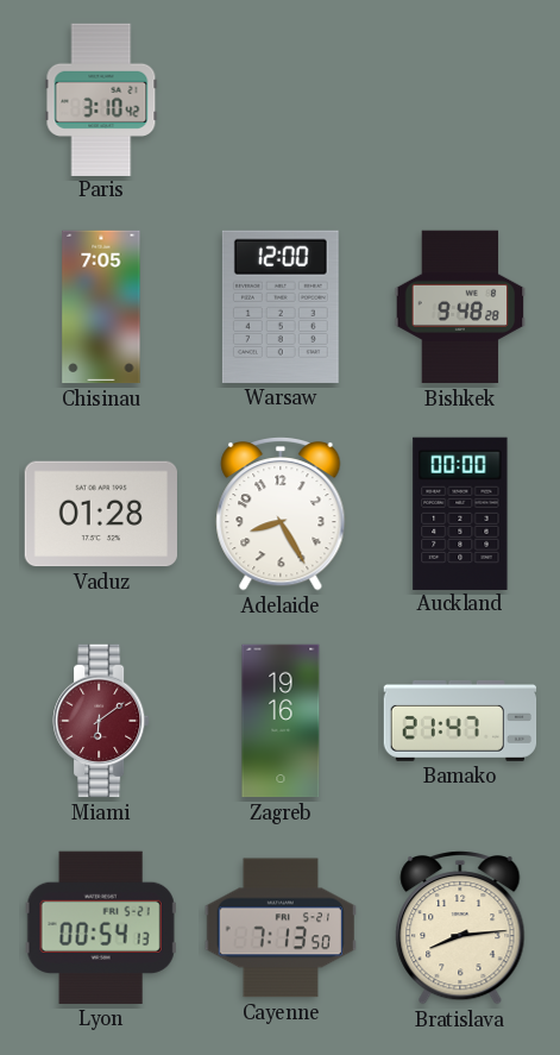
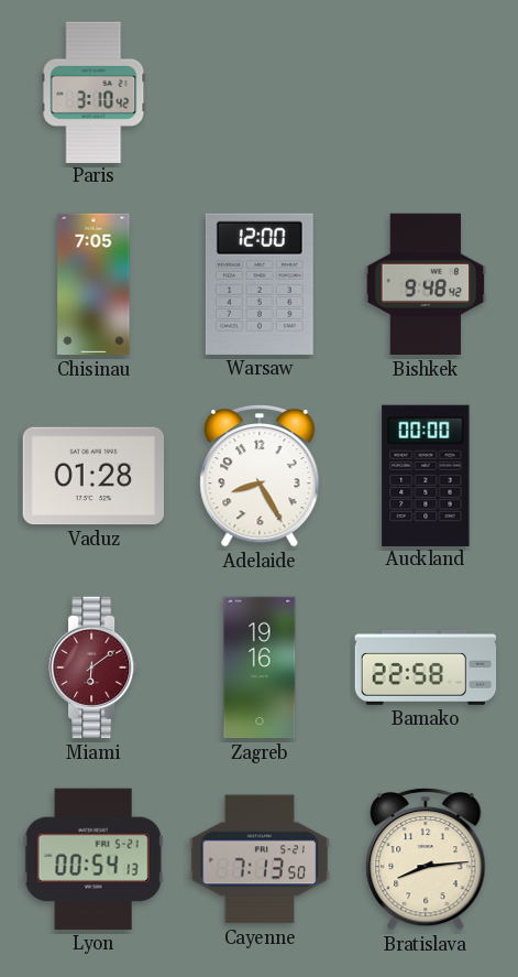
Bishkek: 9:48:28 -> 9:48:42 (426, 284)
Bamako: 21:47 -> 22:58 (426, 667)
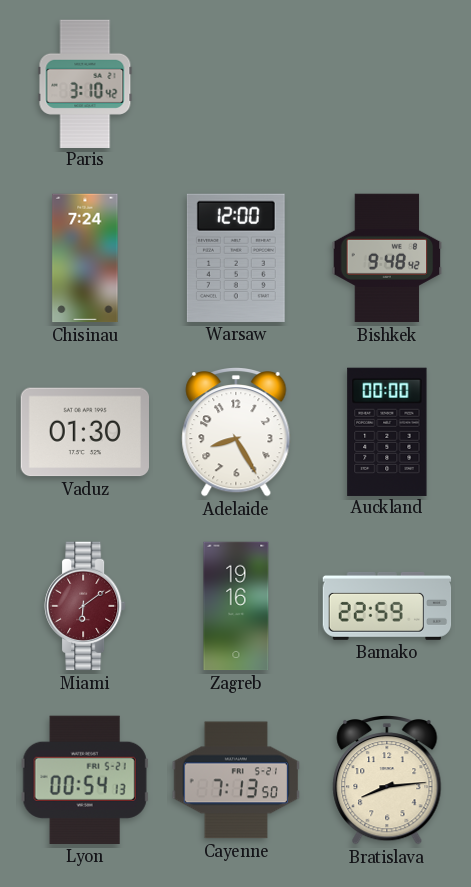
Chisinau: 7:05 -> 7:24 (85, 258)
Vaduz: 01:28 -> 01:30 (84, 432)
Bamako: 22:58 -> 22:59 (387, 606)
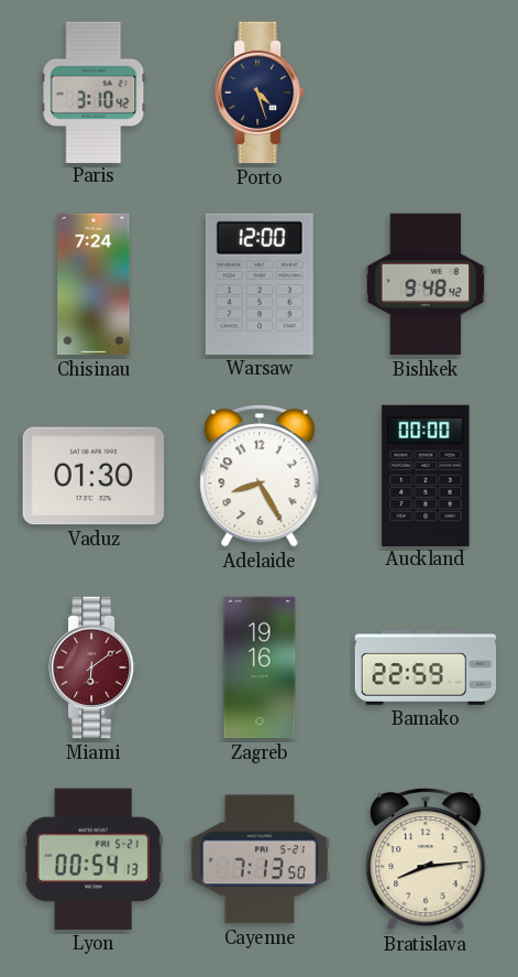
Porto: none -> 4:27 (260, 93)
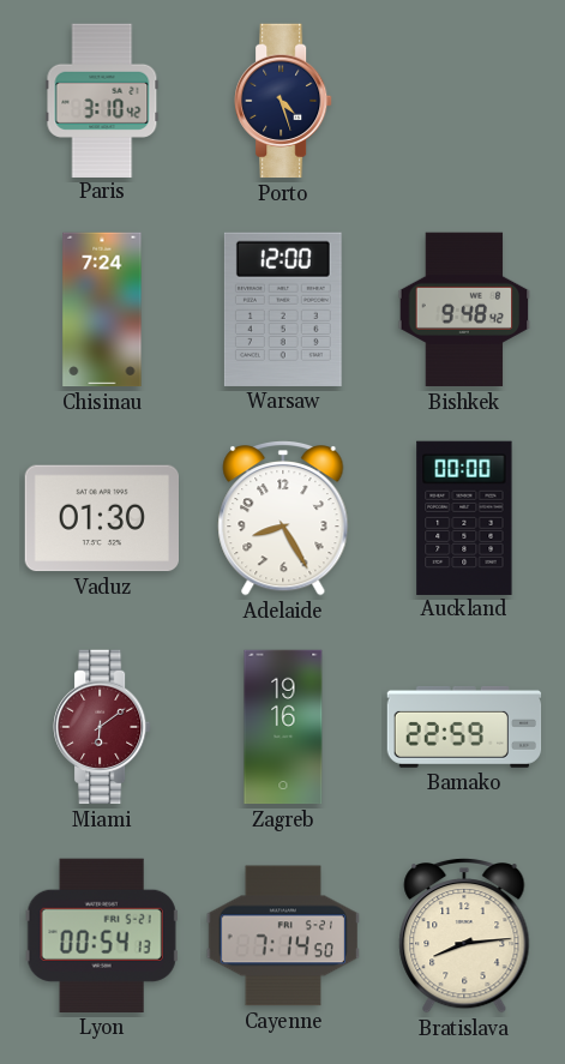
Cayenne: 7:13 -> 7:14 (282, 936)
